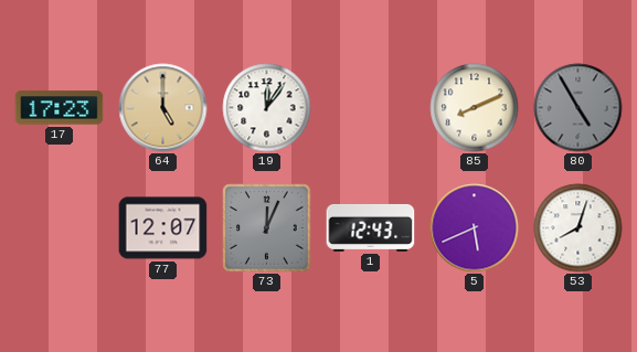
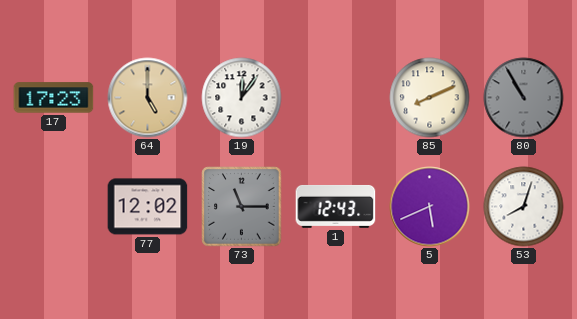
80: 4:55 -> 10:55 (524, 98)
77: 12:07 -> 12:02 (148, 207)
73: 12:04 -> 11:15 (242, 207)
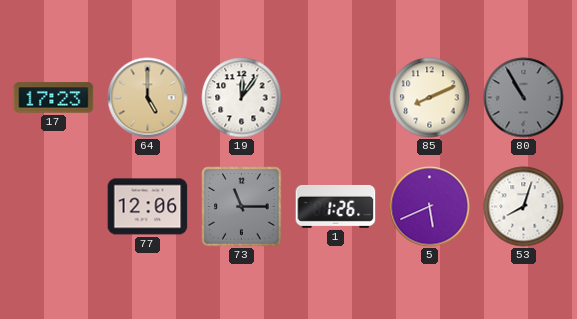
77: 12:02 -> 12:06 (148, 207)
1: 12:43 -> 1:26 (336, 206)
